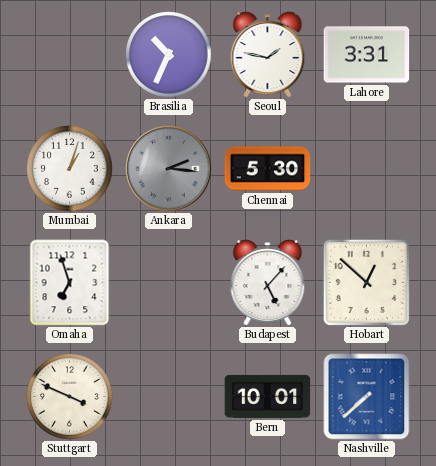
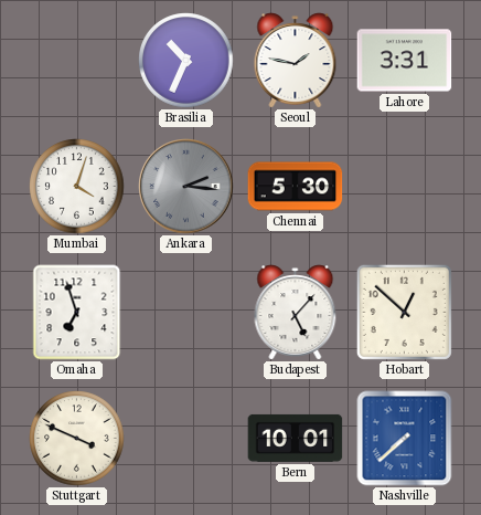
Mumbai: 1:03 -> 4:03 (77, 187)
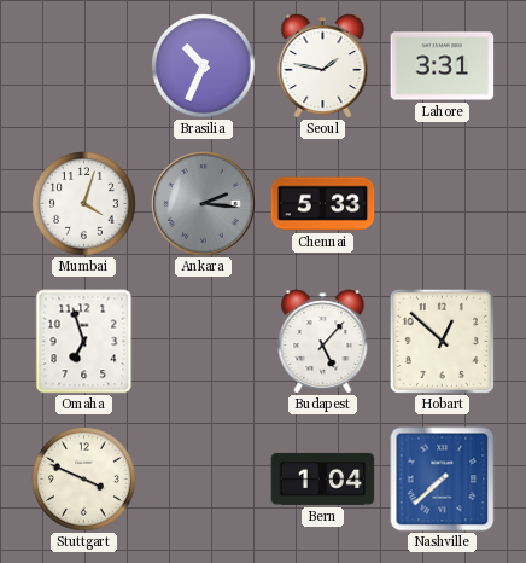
Chennai: 5:30 -> 5:33 (323, 204)
Bern: 10:01 -> 1:04 (323, 478)
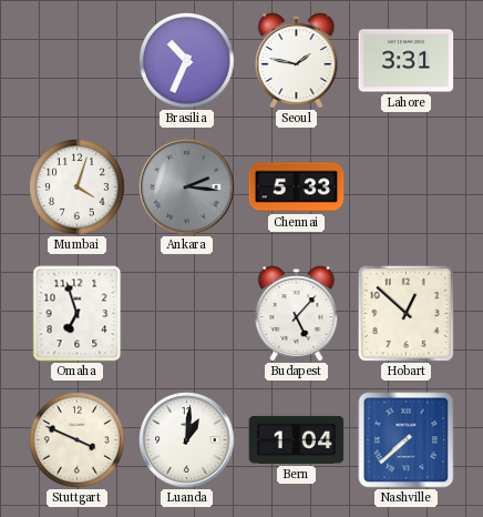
Luanda: none -> 1:01 (187, 440)
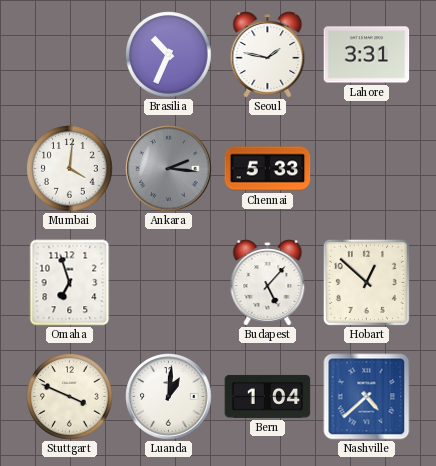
Mumbai: 4:03 -> 4:01 (70, 169)
Nashville: 7:38 -> 4:38 (367, 397)
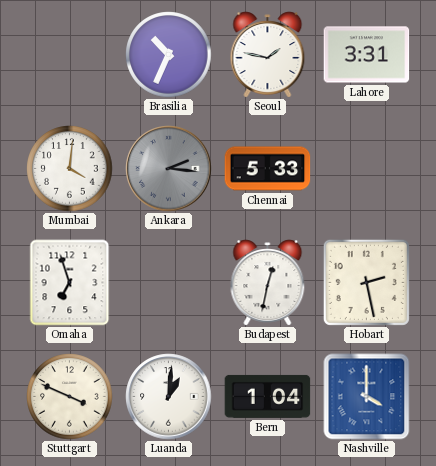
Budapest: 5:07 -> 12:32 (268, 283)
Hobart: 12:52 -> 2:28 (366, 282)
Nashville: 4:38 -> 4:00 (367, 397)
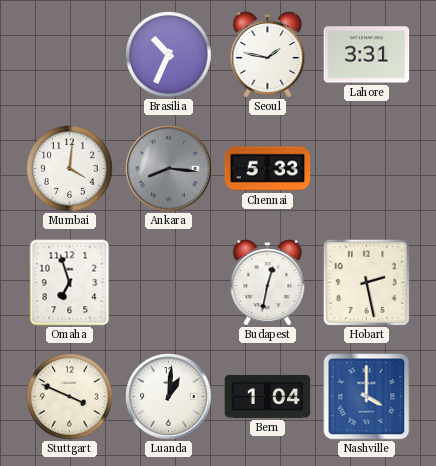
Ankara: 2:16 -> 8:16 (169, 169)
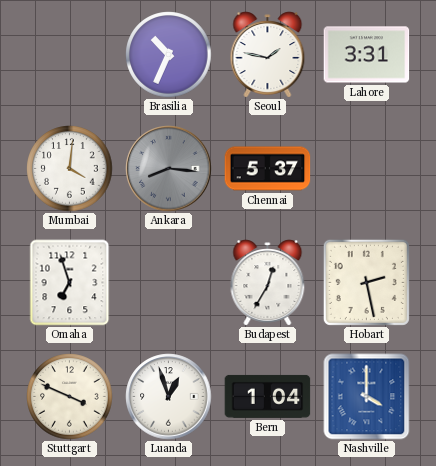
Chennai: 5:33 -> 5:37 (268, 169)
Budapest: 12:32 -> 12:35 (268, 283)
Luanda: 1:01 -> 12:57 (169, 397)
